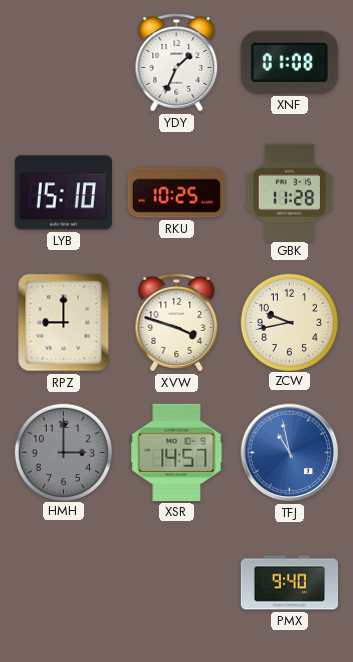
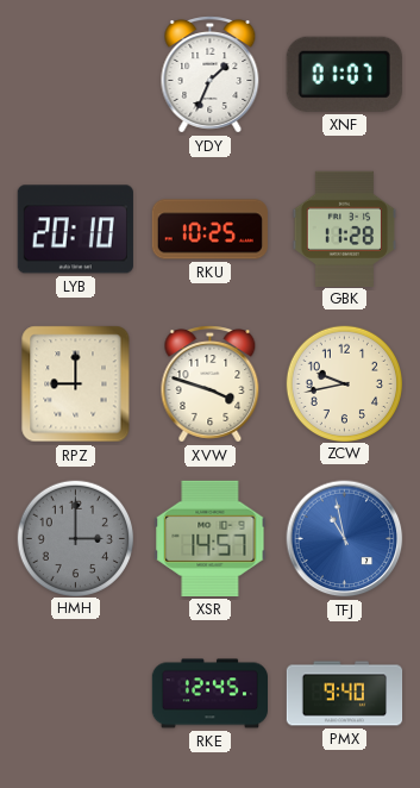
XNF: 01:08 -> 01:07 (344, 74)
LYB: 15:10 -> 20:10 (75, 230)
RKE: none -> 12:45 (209, 694)
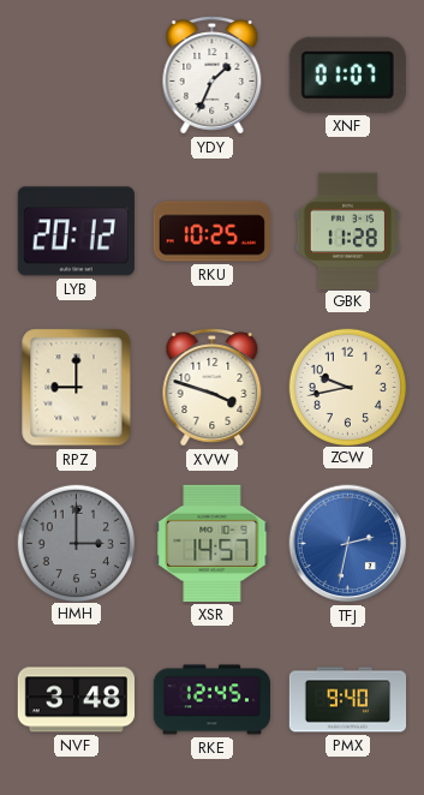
LYB: 20:10 -> 20:12 (76, 232)
TFJ: 10:58 -> 2:32 (348, 544)
NVF: none -> 3:48 (76, 700)
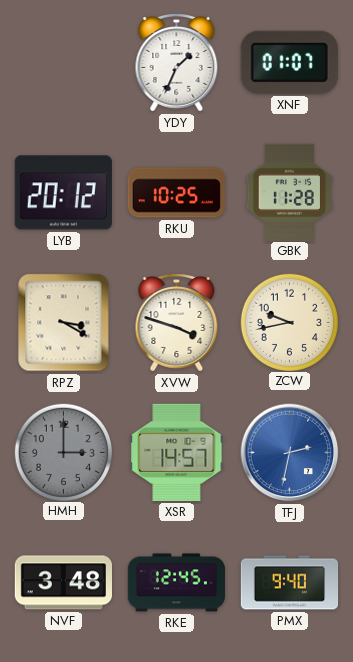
RPZ: 9:00 -> 3:20 (64, 323)
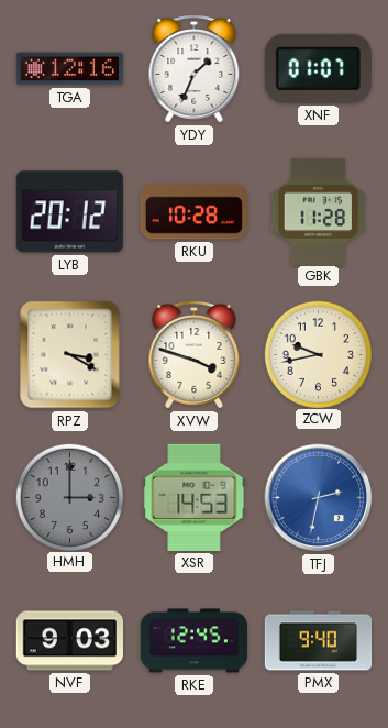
TGA: none -> 12:16 (69, 69)
RKU: 10:25 -> 10:28 (193, 212)
XSR: 14:57 -> 14:53 (195, 497)
NVF: 3:48 -> 9:03 (69, 641)
